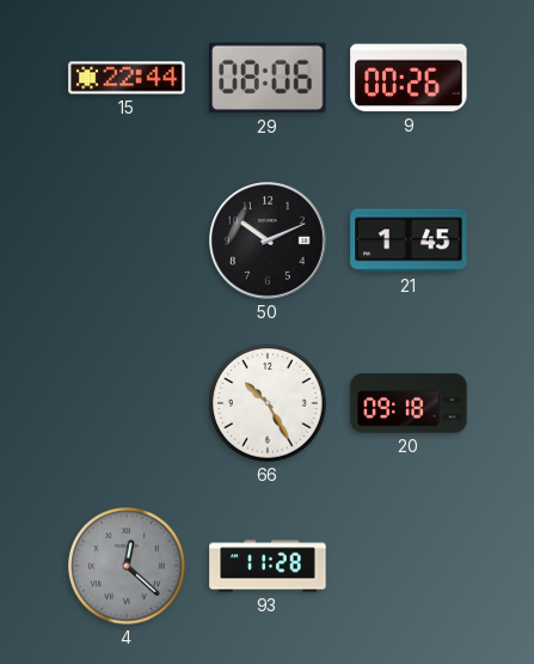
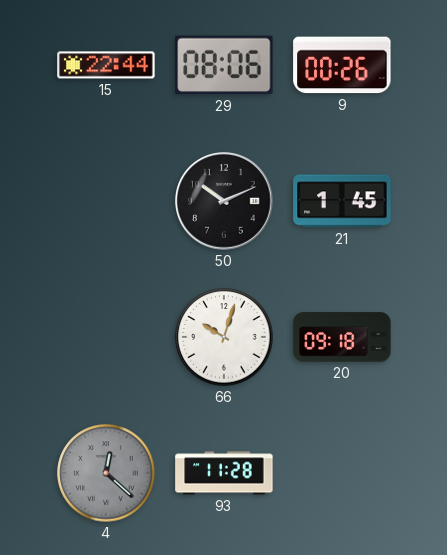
66: 10:25 -> 10:03 (224, 337)
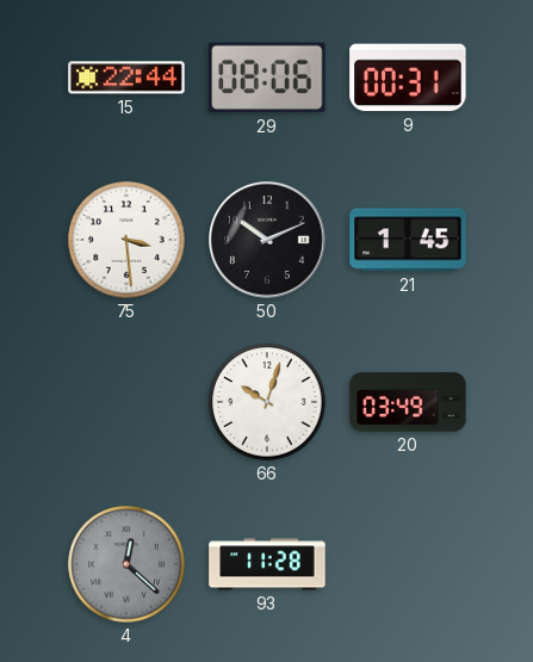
9: 00:26 -> 00:31 (408, 78)
75: none -> 3:29 (126, 240)
20: 09:18 -> 03:49 (408, 402)
